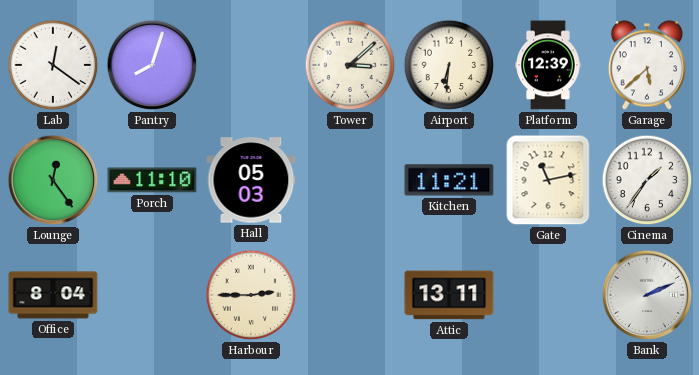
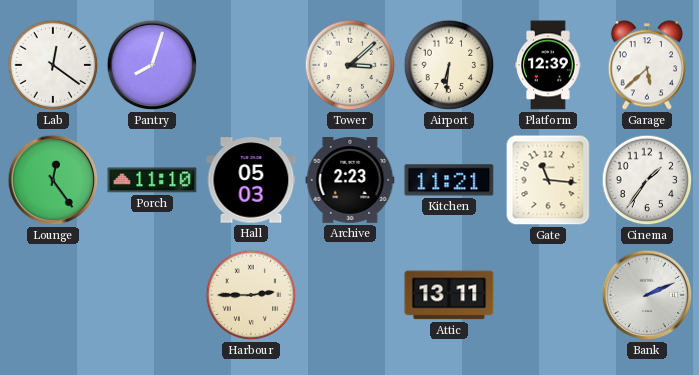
Archive: none -> 2:23 (350, 181)
Gate: 11:13 -> 11:16 (548, 180)
Office: 8:04 -> none (53, 295)
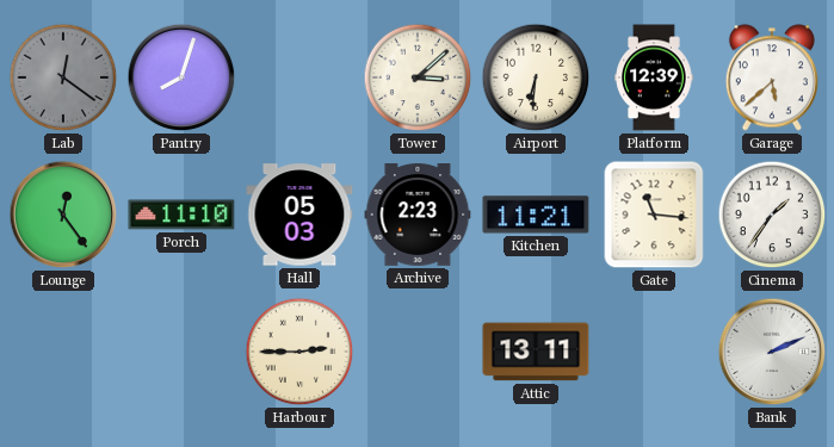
Lab dial: white -> grey (63, 77)
